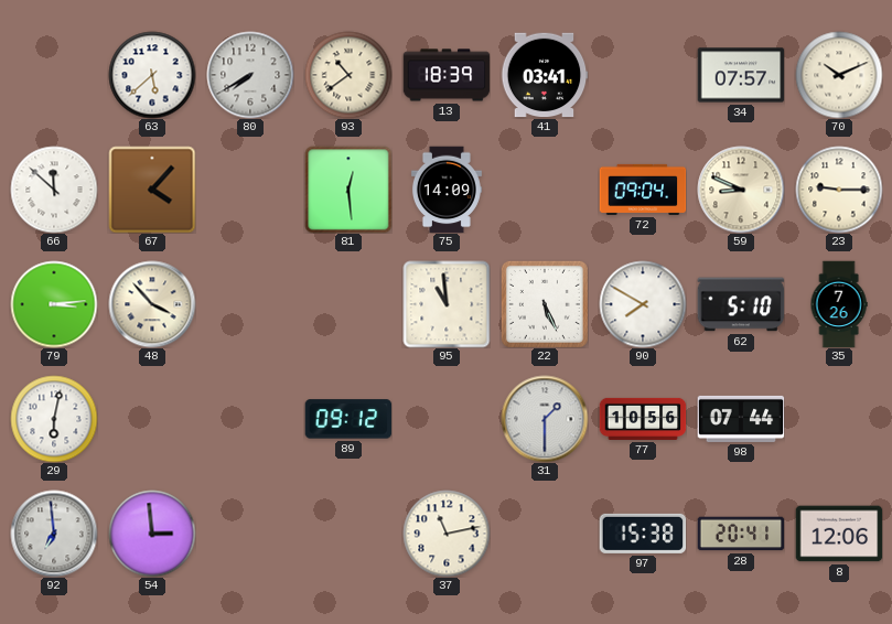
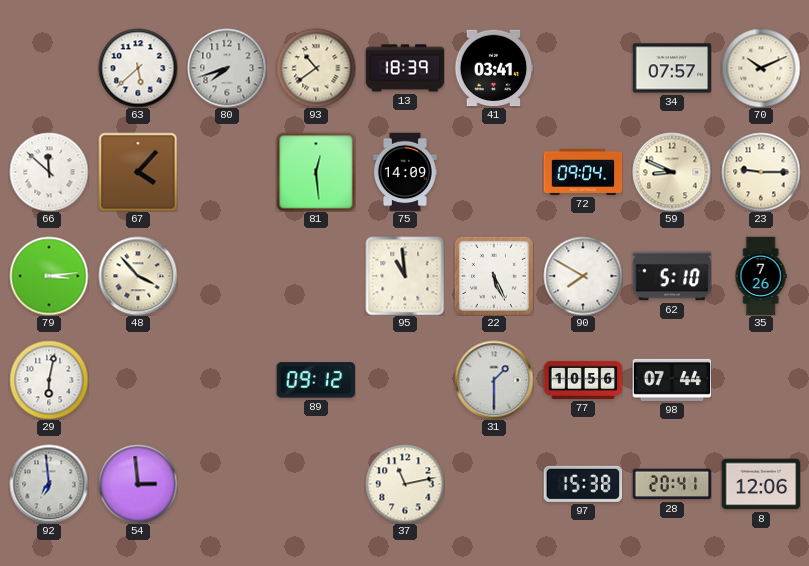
80: 7:40 -> 7:42 (227, 68)
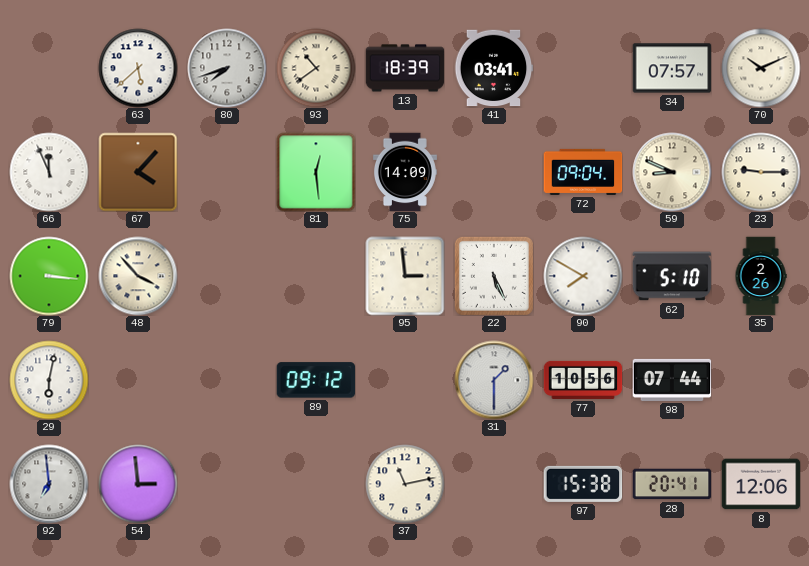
66: 11:52 -> 11:56 (49, 172)
79: 3:14 -> 3:16 (49, 276)
95: 10:59 -> 2:59 (405, 276)
35: 7:26 -> 2:26 (761, 276)
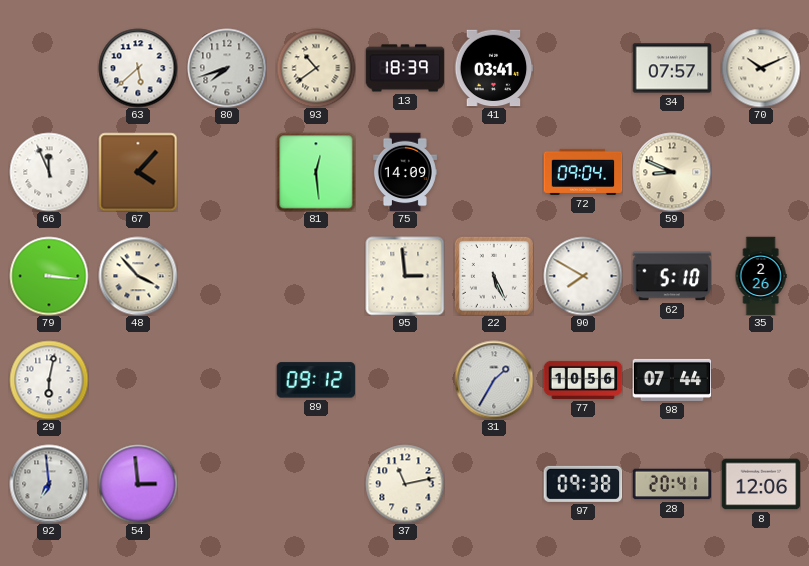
23: 9:15 -> none (761, 172)
31: 1:30 -> 1:35 (494, 380)
97: 15:38 -> 09:38 (583, 484)
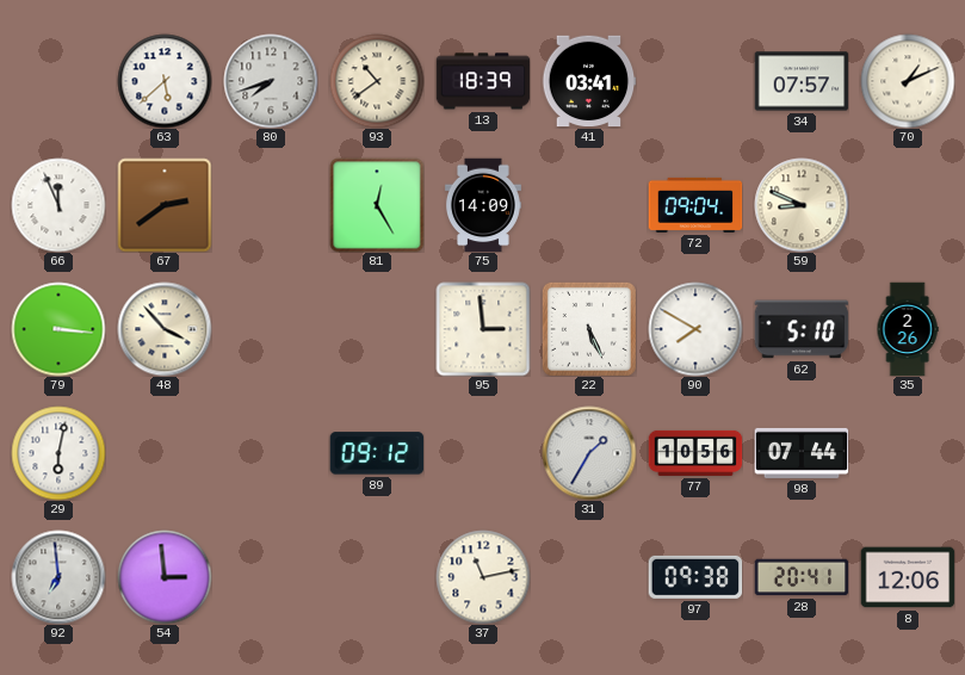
70: 10:11 -> 1:11 (908, 81)
67: 4:07 -> 2:39 (165, 205)
81: 12:29 -> 12:25 (377, 205)
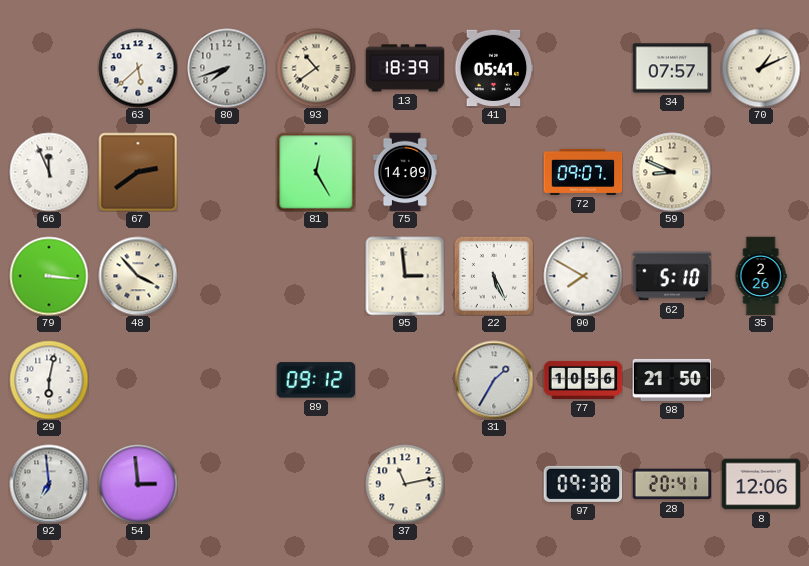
41: 03:41 -> 05:41 (494, 68)
72: 09:04 -> 09:07 (583, 172)
98: 07:44 -> 21:50 (672, 380)
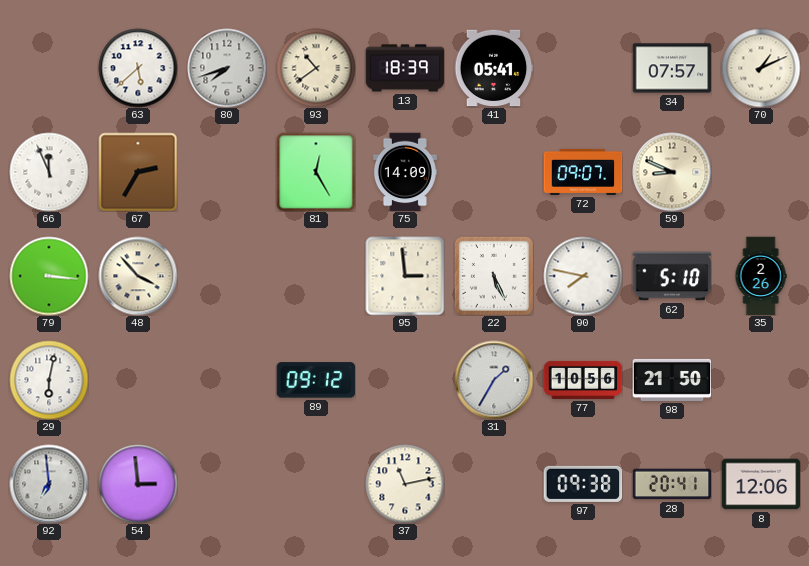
67: 2:39 -> 2:35 (138, 172)
90: 7:50 -> 7:47 (583, 276)
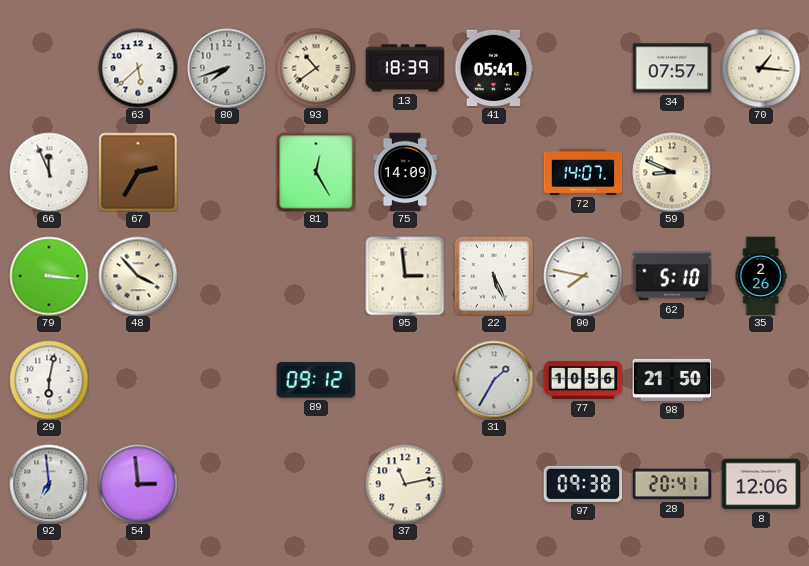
70: 1:11 -> 1:16 (761, 68)
72: 09:07 -> 14:07 (583, 172)
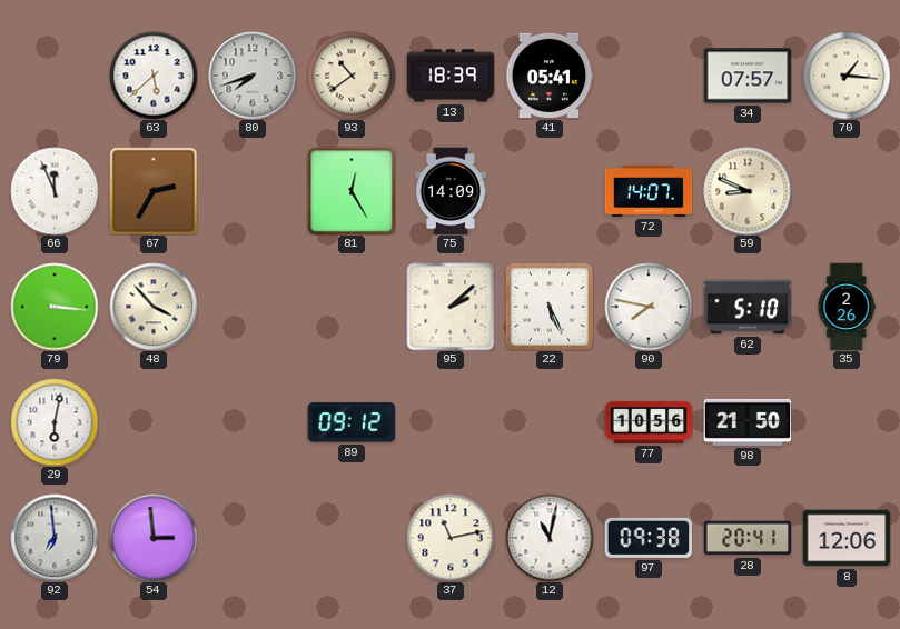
95: 2:59 -> 2:08 (451, 307)
31: 1:35 -> none (494, 380)
12: none -> 11:02 (550, 538)
